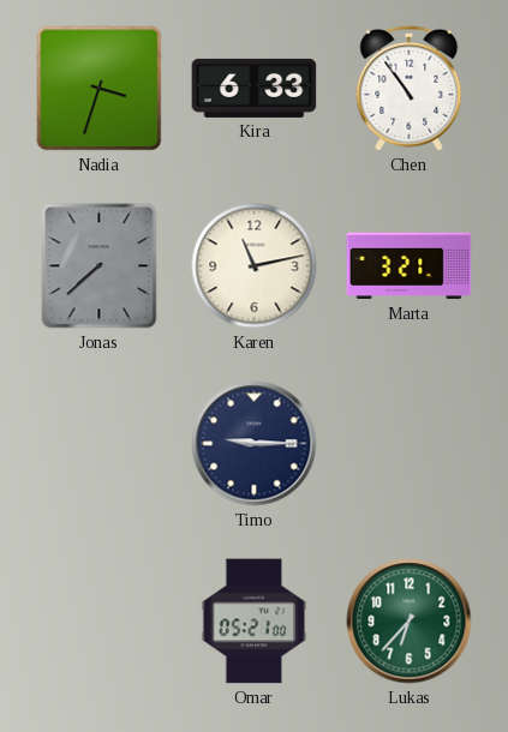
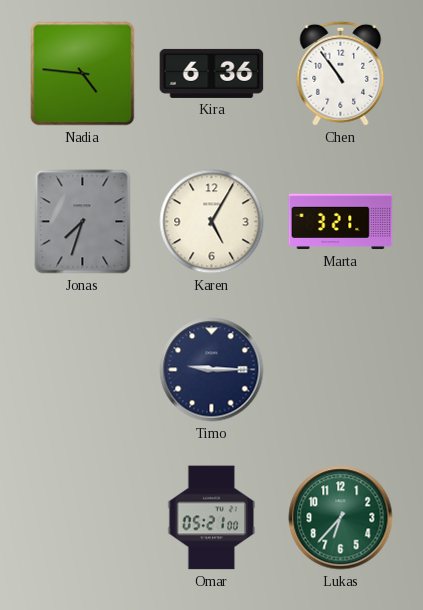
Nadia: 3:33 -> 4:46 (83, 74)
Kira: 6:33 -> 6:36 (212, 73)
Jonas: 7:38 -> 7:33 (83, 222)
Karen: 11:13 -> 5:05 (212, 222)
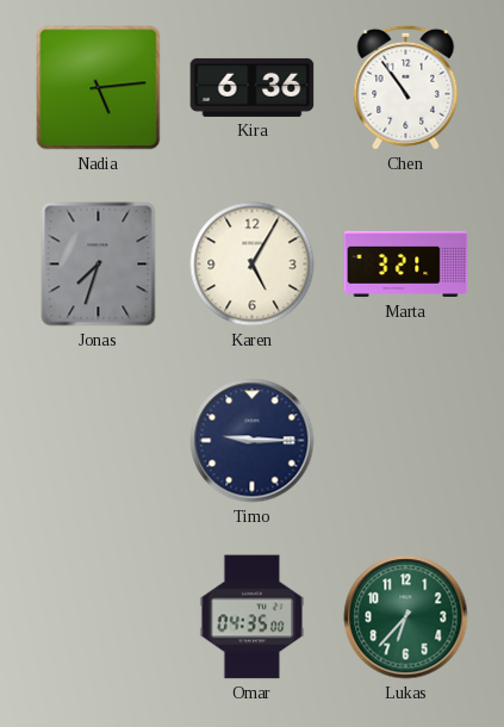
Nadia: 4:46 -> 5:14 (99, 88)
Omar: 05:21 -> 04:35 (253, 617)
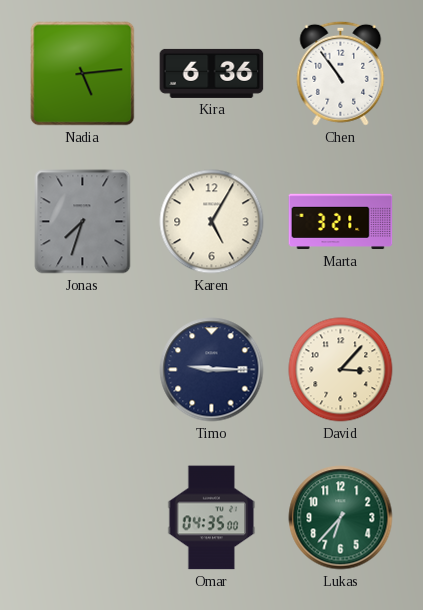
David: none -> 3:07 (341, 370)
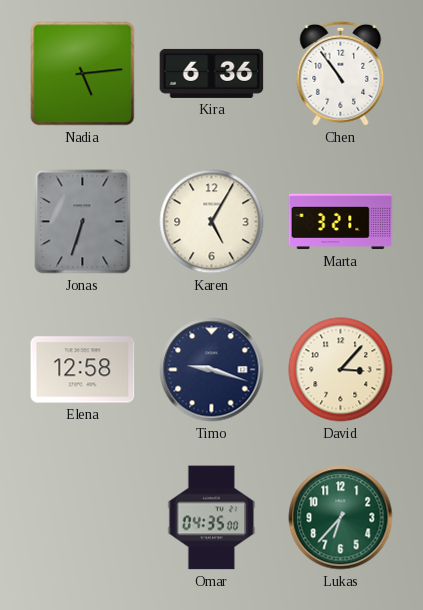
Jonas: 7:33 -> 6:33 (83, 222)
Elena: none -> 12:58 (83, 370)
Timo: 9:15 -> 9:18 (212, 370)
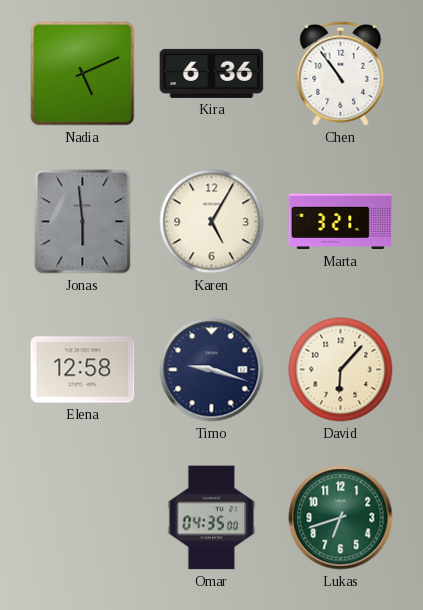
Nadia: 5:14 -> 5:11 (83, 74)
Jonas: 6:33 -> 5:59 (83, 222)
David: 3:07 -> 6:07 (341, 370)
Lukas: 6:37 -> 6:42 (341, 518)
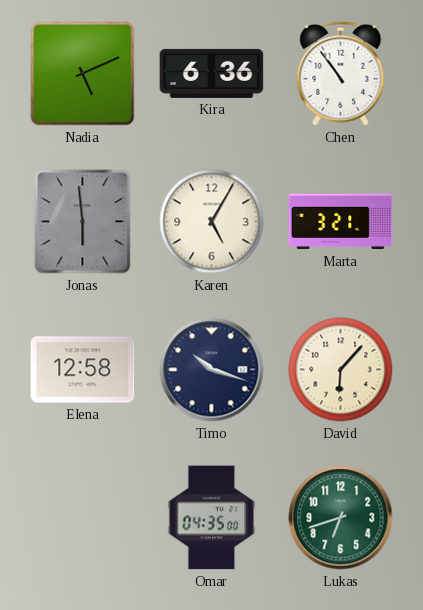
Timo: 9:18 -> 10:18 (212, 370)
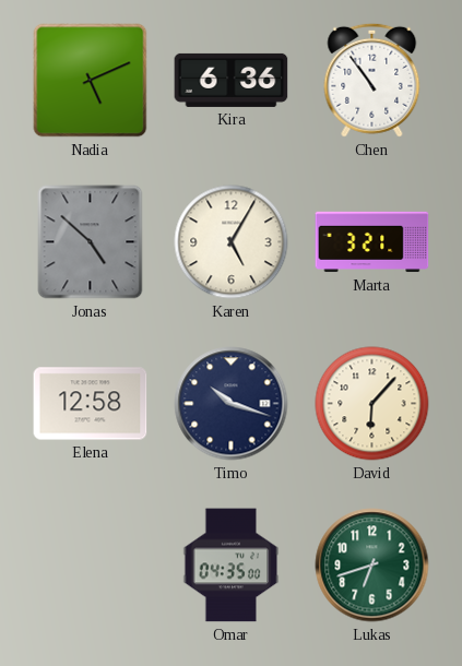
Jonas: 5:59 -> 4:52 (91, 242)
